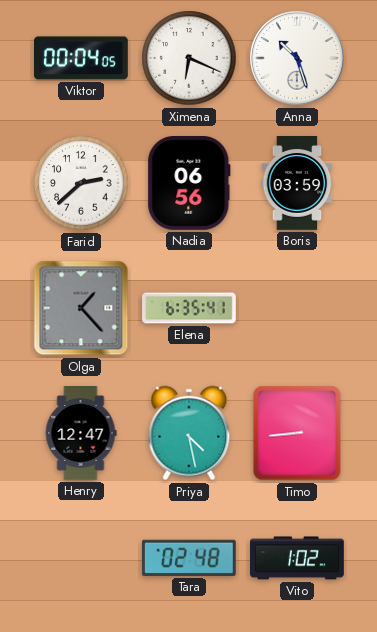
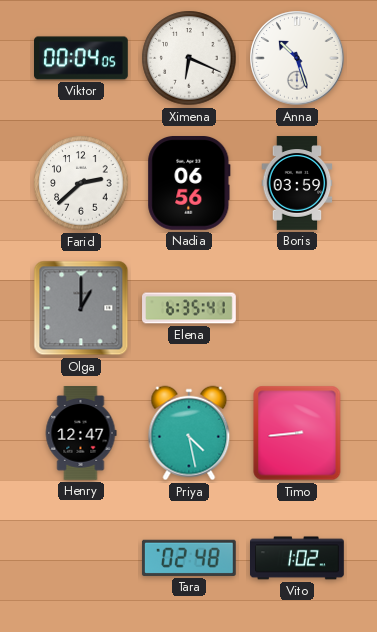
Olga: 1:23 -> 1:00 (81, 308)
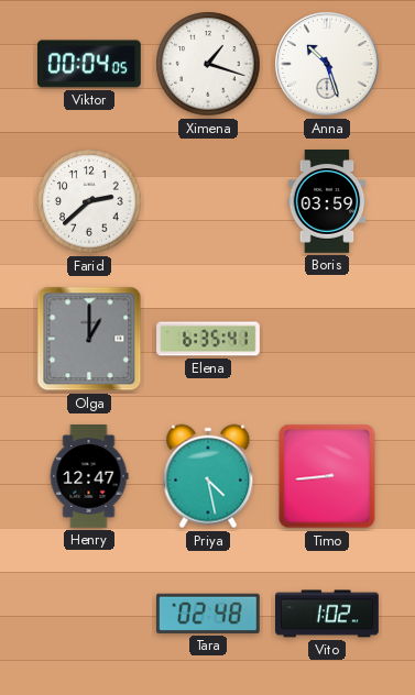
Ximena: 6:19 -> 1:18 (208, 64)
Nadia: 06:56 -> none (189, 184)
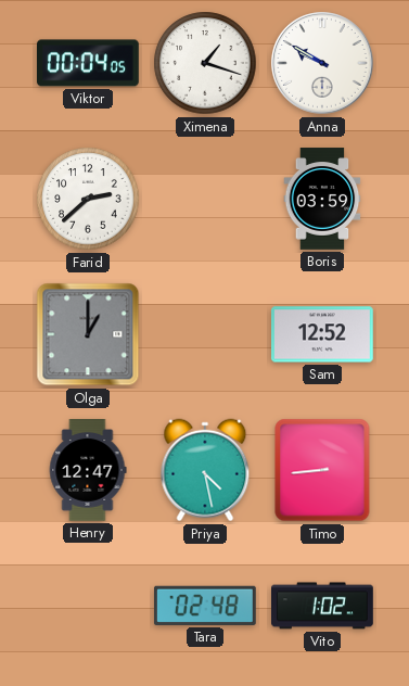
Anna: 10:27 -> 9:50 (322, 63)
Elena: 6:35 -> none (208, 339)
Sam: none -> 12:52 (323, 334)
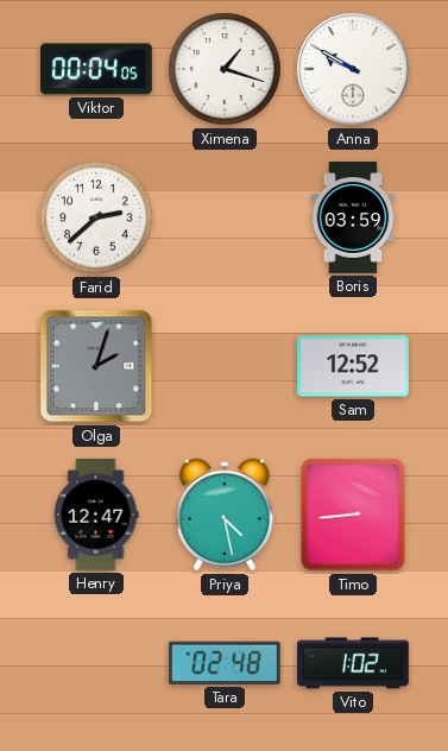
Olga: 1:00 -> 2:03 (96, 366)
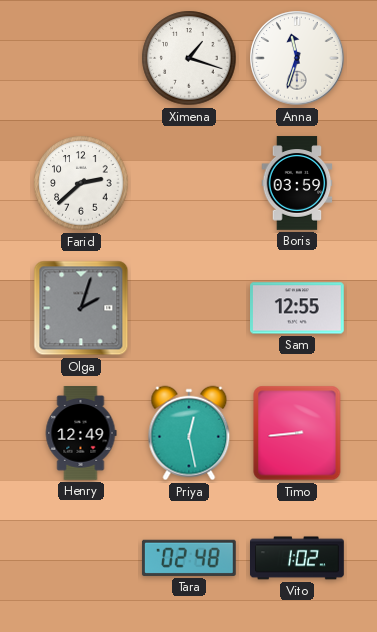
Viktor: 00:04 -> none (97, 69)
Anna: 9:50 -> 11:33 (297, 58)
Sam: 12:52 -> 12:55 (298, 308)
Henry: 12:47 -> 12:49 (81, 434)
Priya: 4:28 -> 12:28 (189, 433)
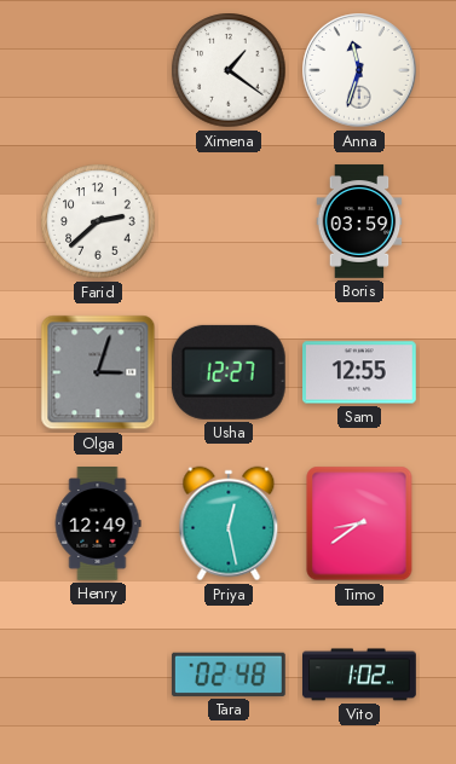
Ximena: 1:18 -> 1:21 (229, 70)
Olga: 2:03 -> 3:03 (98, 372)
Usha: none -> 12:27 (229, 372)
Timo: 8:44 -> 8:39 (359, 523)
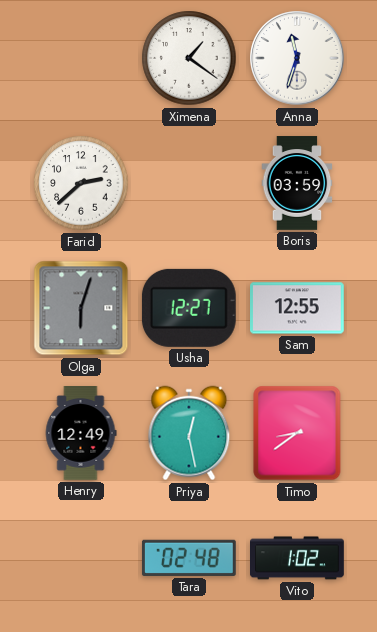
Olga: 3:03 -> 6:03 (81, 308)
